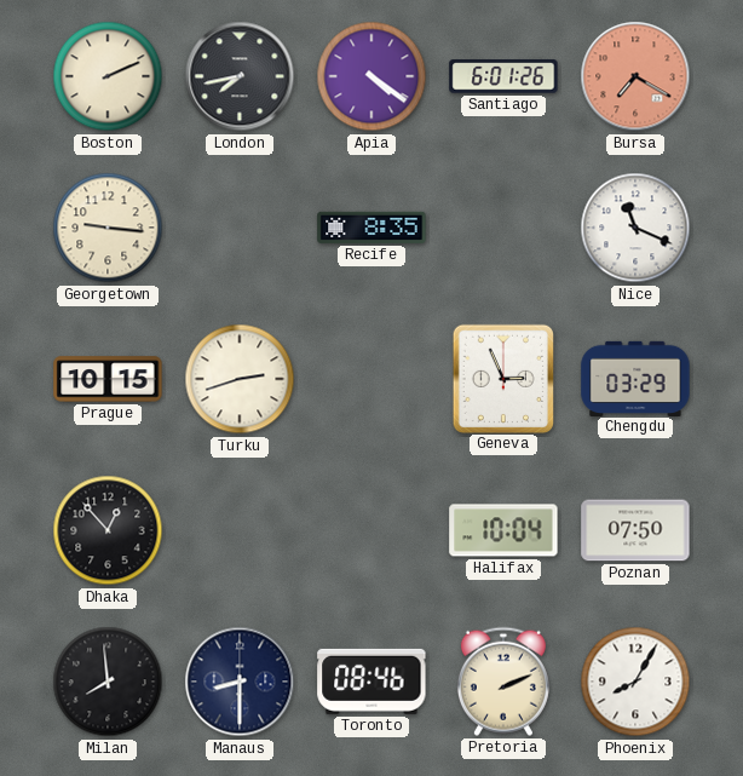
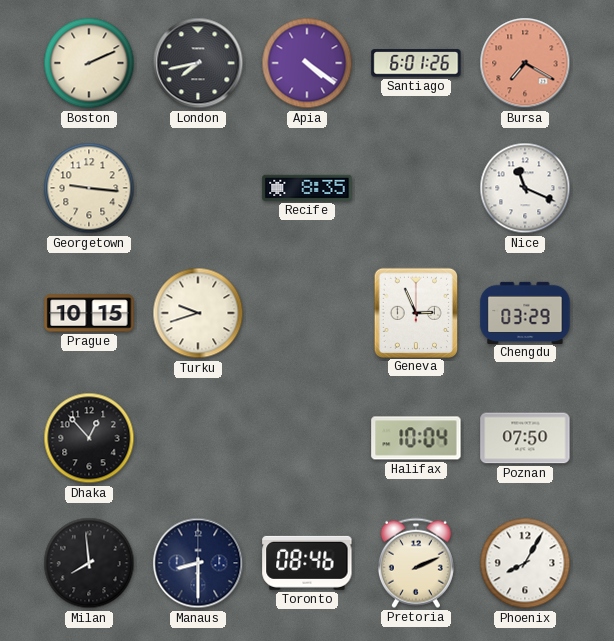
Turku: 2:42 -> 9:42 (198, 313)
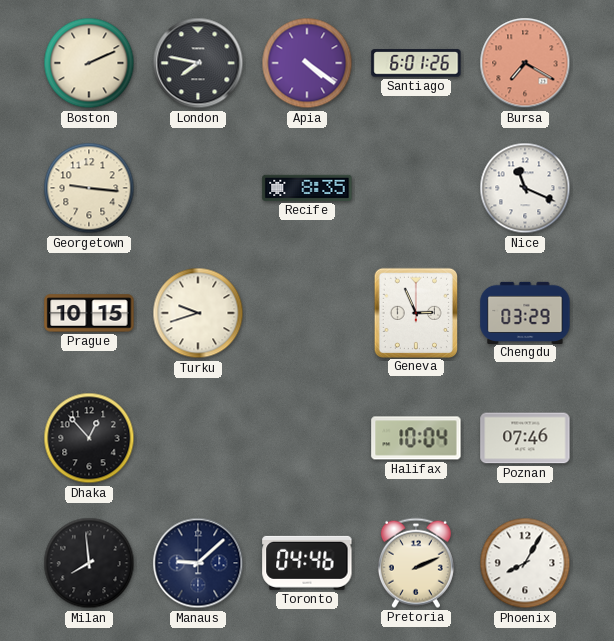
London: 7:43 -> 7:47 (198, 63)
Poznan: 07:50 -> 07:46 (525, 438)
Manaus: 8:30 -> 9:08 (198, 563)
Toronto: 08:46 -> 04:46 (307, 563)
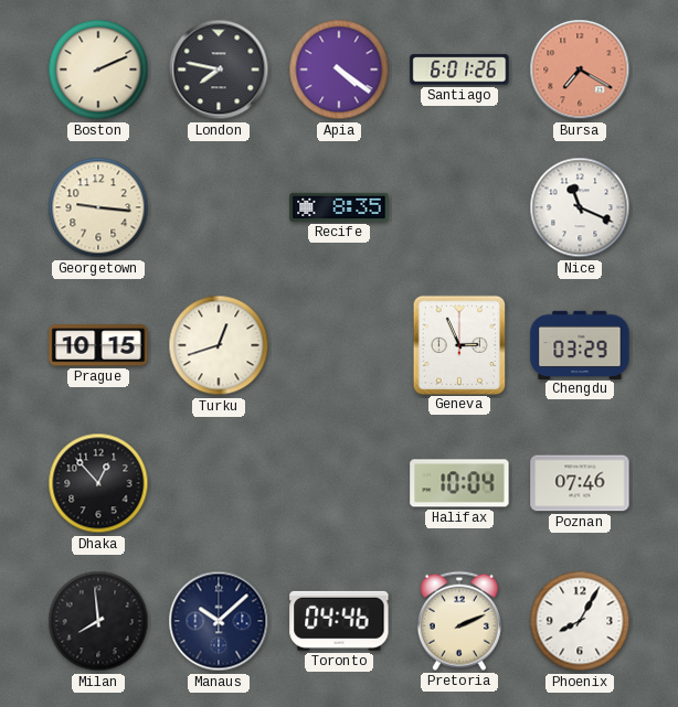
Turku: 9:42 -> 12:42 (219, 345)
Manaus: 9:08 -> 10:08 (219, 621)
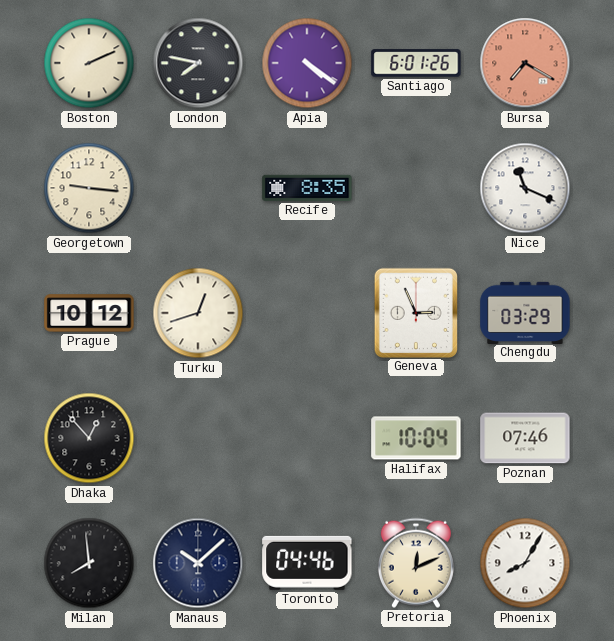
Prague: 10:15 -> 10:12 (89, 313)
Pretoria: 2:11 -> 12:11 (416, 563)
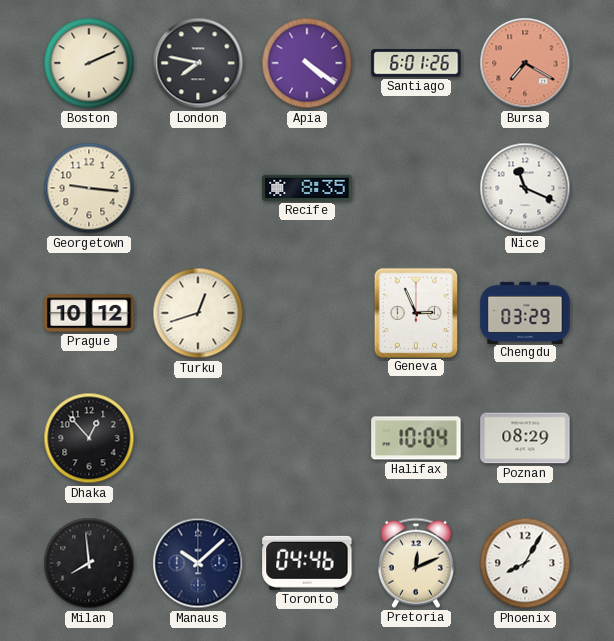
Poznan: 07:46 -> 08:29 (525, 438)
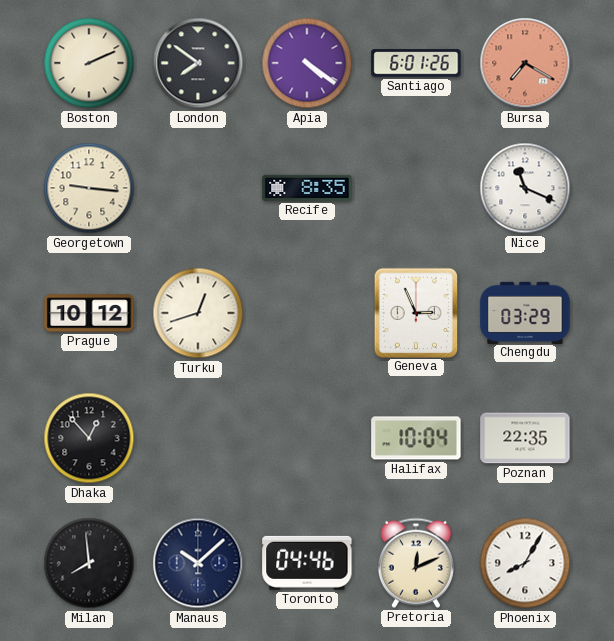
London: 7:47 -> 7:51 (198, 63)
Poznan: 08:29 -> 22:35 (525, 438)
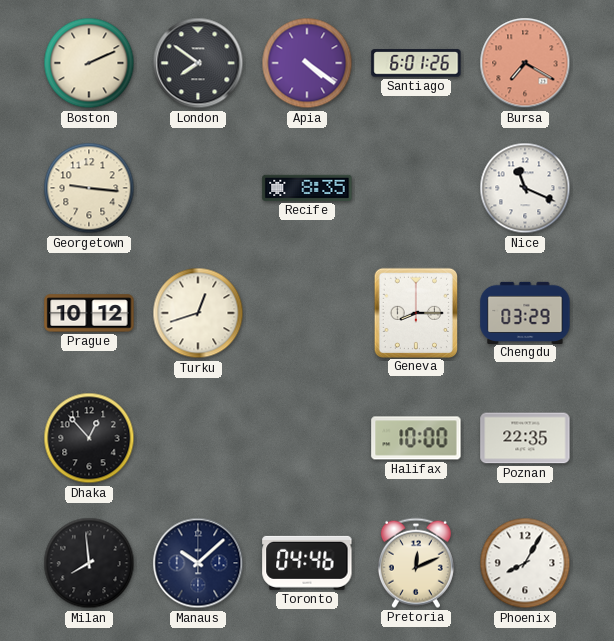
Geneva: 2:56 -> 8:15 (415, 312)
Halifax: 10:04 -> 10:00 (416, 438)
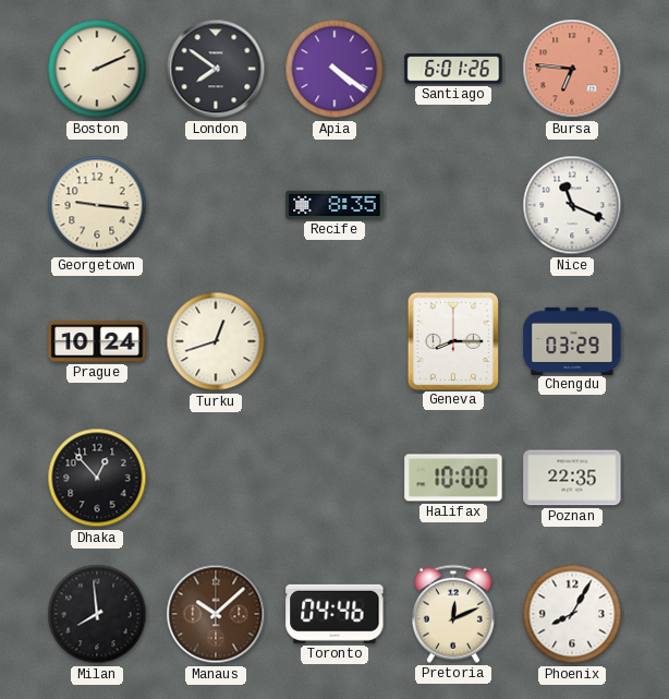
Bursa: 7:20 -> 6:46 (572, 69)
Prague: 10:12 -> 10:24 (97, 341)
Manaus dial: navy -> brown (216, 614)
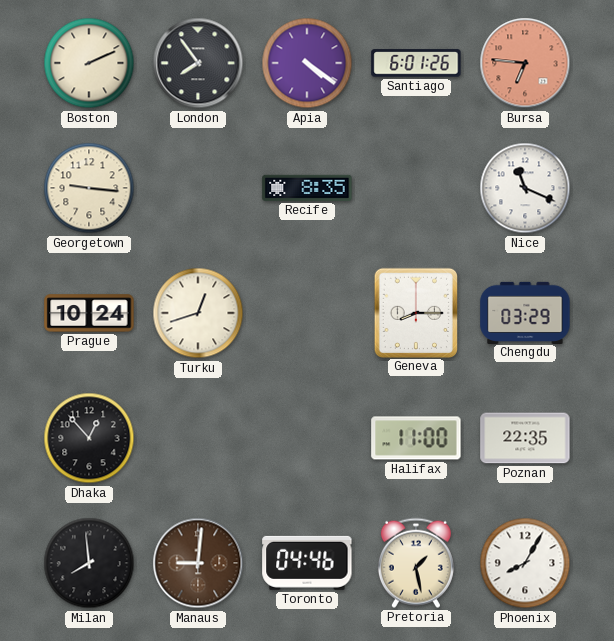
London: 7:51 -> 7:54 (198, 63)
Halifax: 10:00 -> 11:00 (416, 438)
Manaus: 10:08 -> 9:01 (198, 563)
Pretoria: 12:11 -> 1:28 (416, 563)
